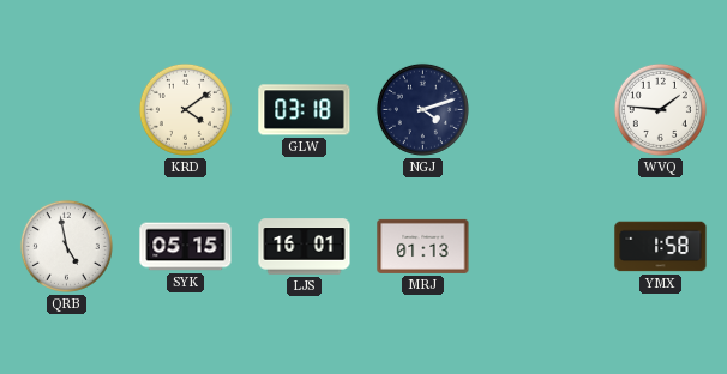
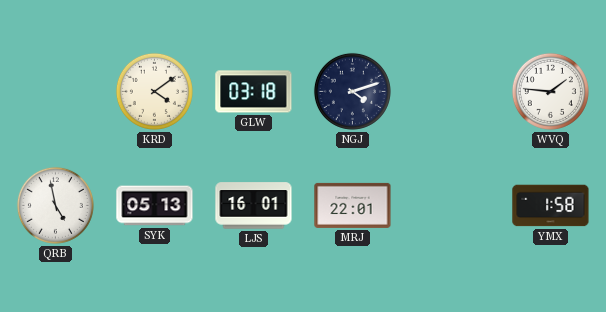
SYK: 05:15 -> 05:13 (155, 206)
MRJ: 01:13 -> 22:01 (353, 205)
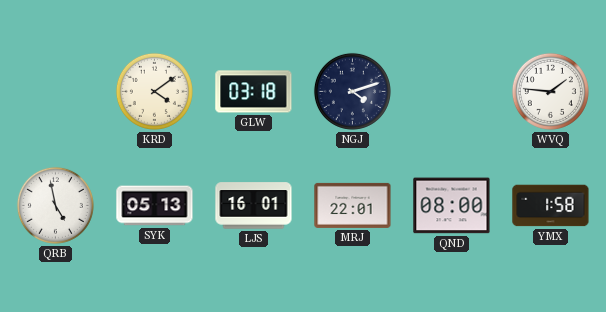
QND: none -> 08:00 (452, 206)
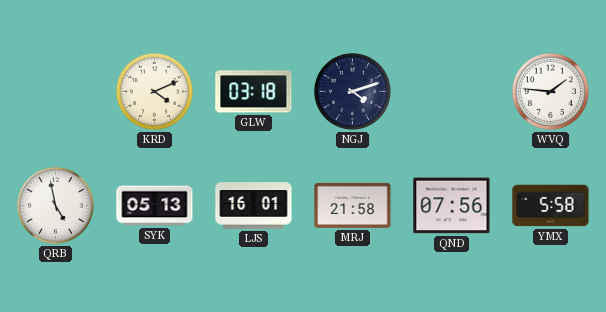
KRD: 4:09 -> 4:11 (154, 91)
MRJ: 22:01 -> 21:58 (353, 205)
QND: 08:00 -> 07:56 (452, 206)
YMX: 1:58 -> 5:58 (551, 206)
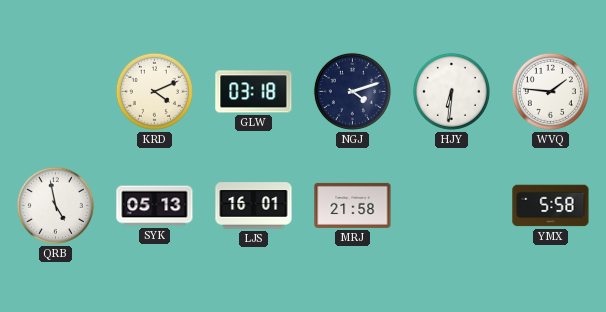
HJY: none -> 6:31 (451, 91)
QND: 07:56 -> none (452, 206)
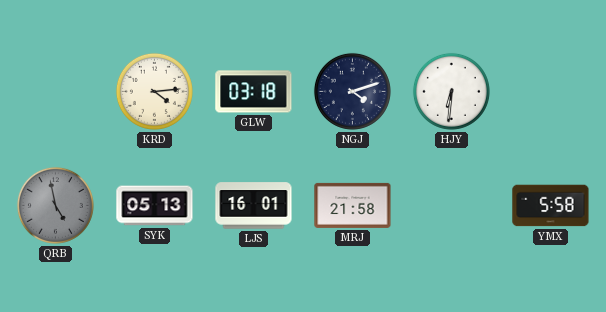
KRD: 4:11 -> 4:14 (154, 91)
WVQ: 1:46 -> none (550, 91)
QRB dial: white -> grey (55, 205)
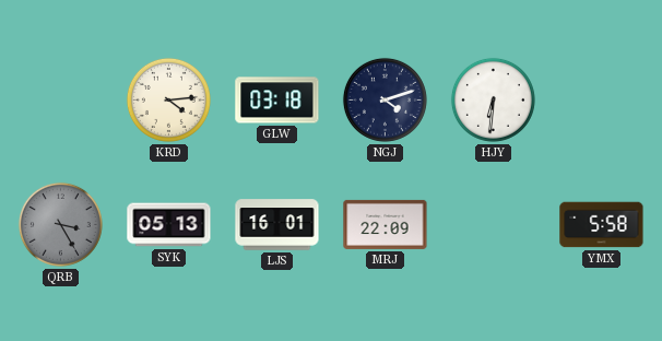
QRB: 4:58 -> 3:25 (60, 224)
MRJ: 21:58 -> 22:09 (386, 224)
